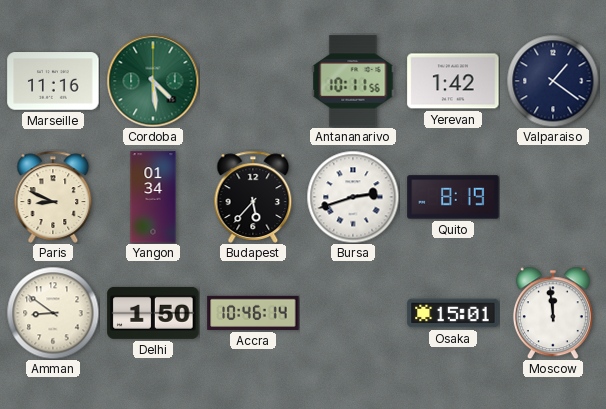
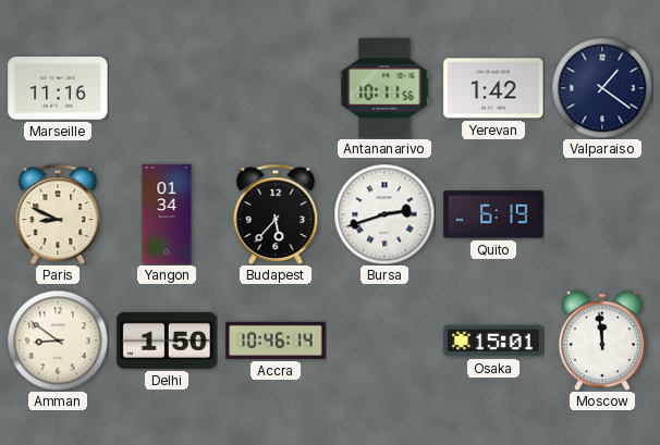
Cordoba: 4:29 -> none (153, 81)
Quito: 8:19 -> 6:19 (493, 214)
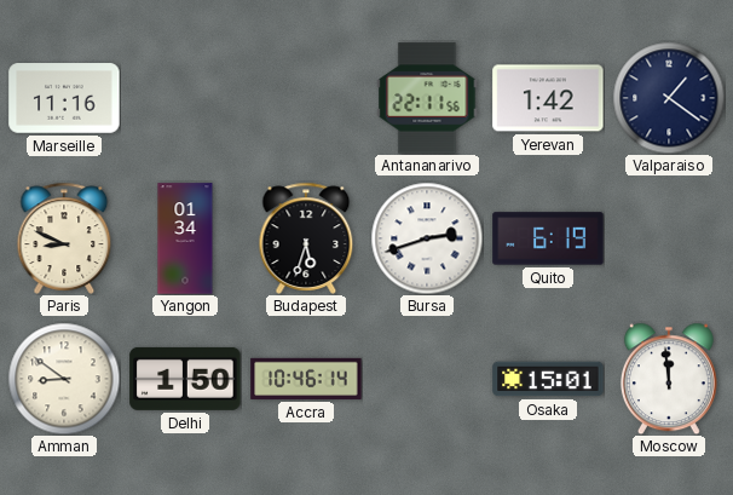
Antananarivo: 10:11 -> 22:11 (427, 98)
Budapest: 5:37 -> 5:33 (306, 238)
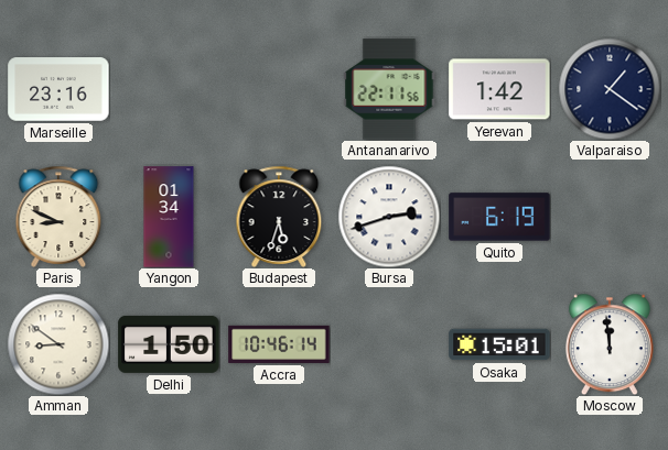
Marseille: 11:16 -> 23:16 (58, 89)
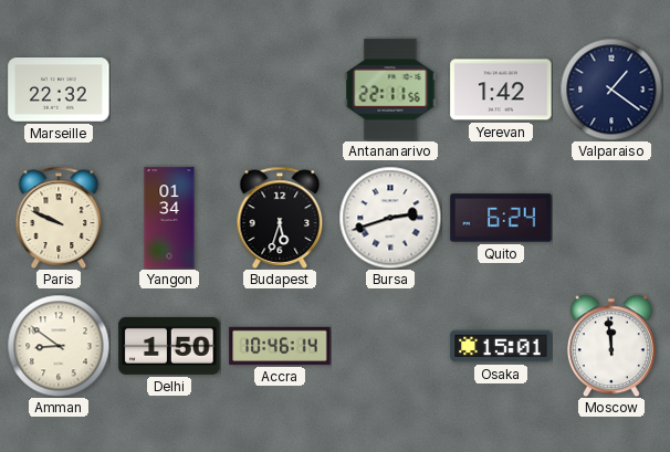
Marseille: 23:16 -> 22:32 (59, 90)
Paris: 8:49 -> 9:49 (59, 218)
Quito: 6:19 -> 6:24 (501, 218)
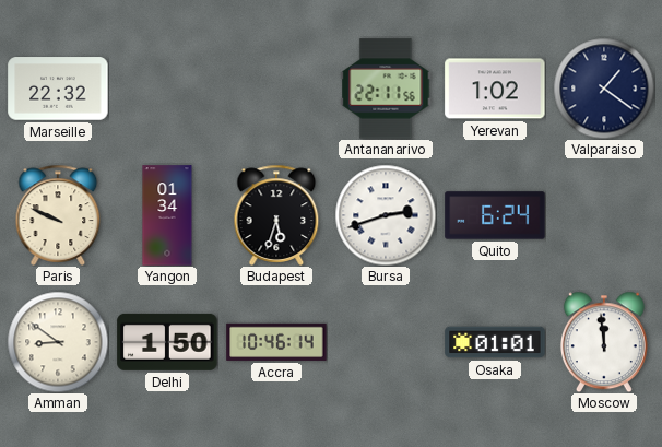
Yerevan: 1:42 -> 1:02 (495, 89)
Osaka: 15:01 -> 01:01 (495, 342)
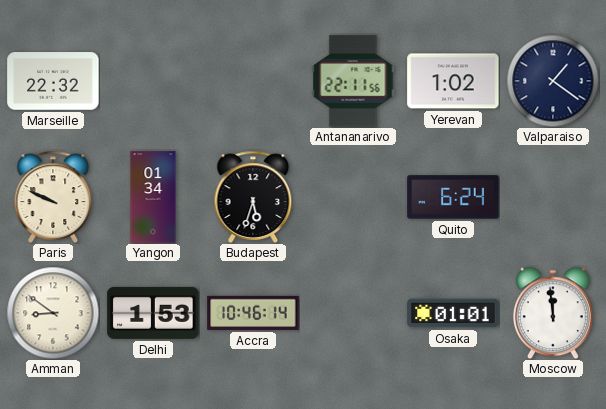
Bursa: 2:42 -> none (386, 215)
Delhi: 1:50 -> 1:53 (153, 313)
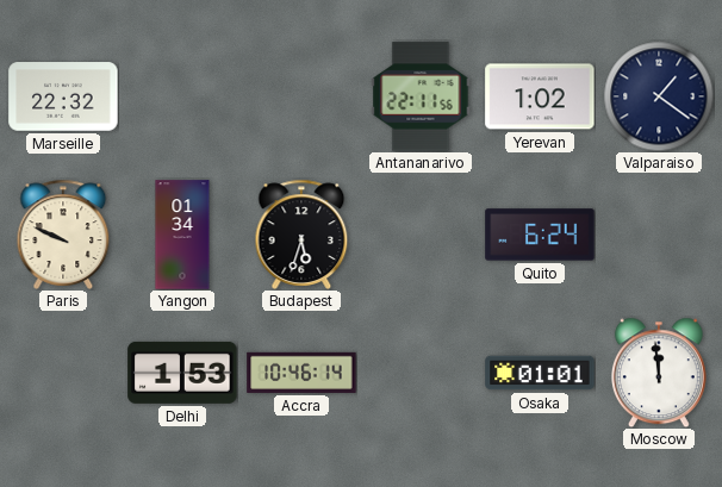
Amman: 8:51 -> none (53, 313)
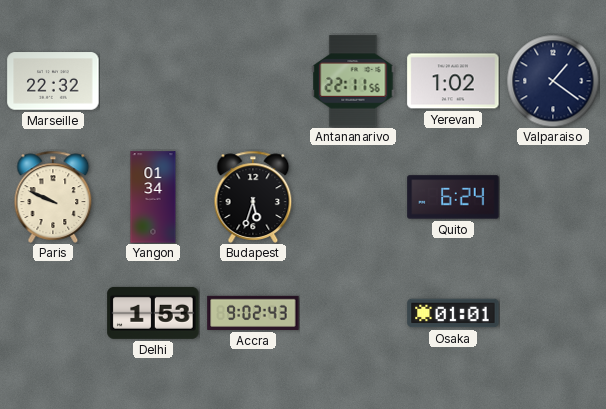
Accra: 10:46 -> 9:02 (253, 313)
Moscow: 11:59 -> none (659, 373)
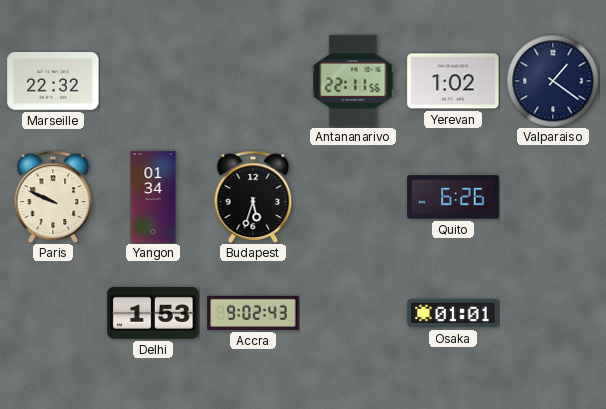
Quito: 6:24 -> 6:26 (453, 197)
